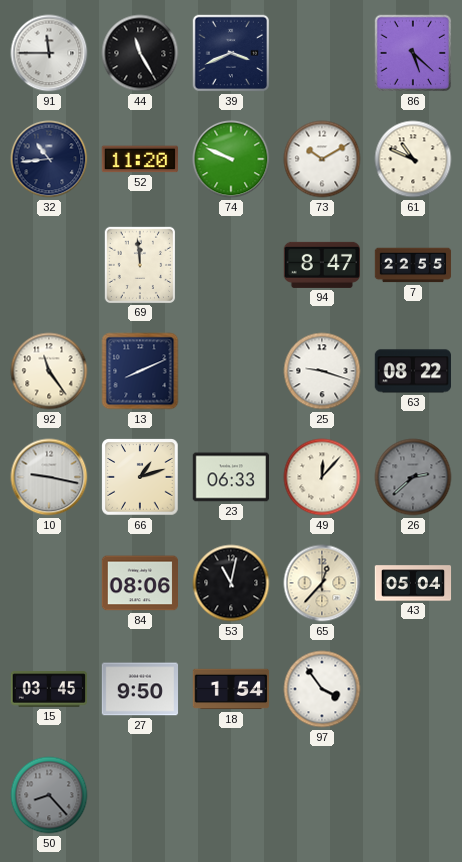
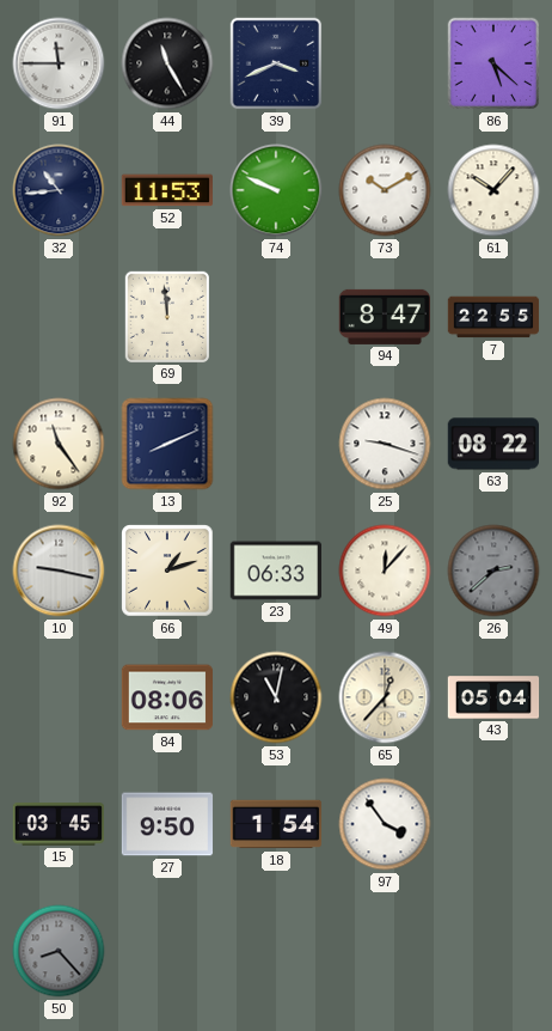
52: 11:20 -> 11:53 (166, 190)
61: 10:49 -> 10:07 (493, 190)
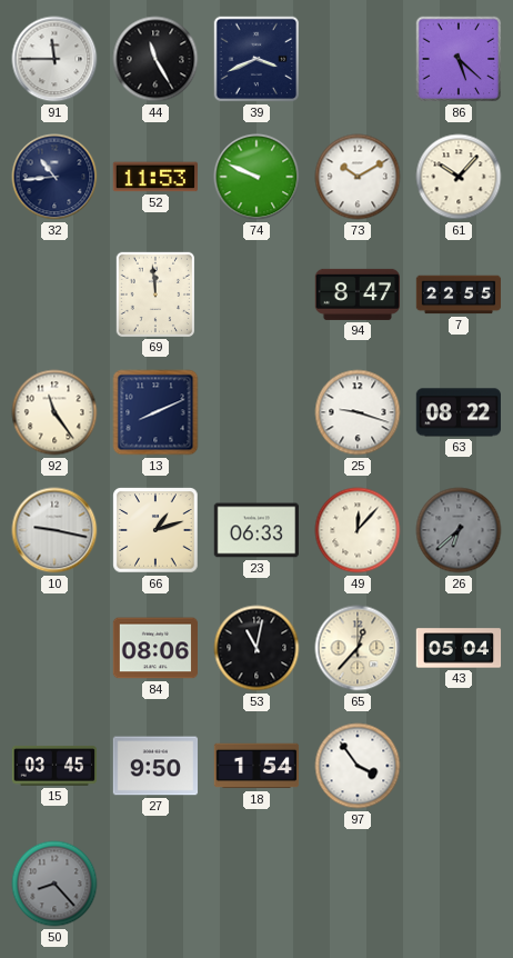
26: 2:38 -> 6:38 (459, 530)
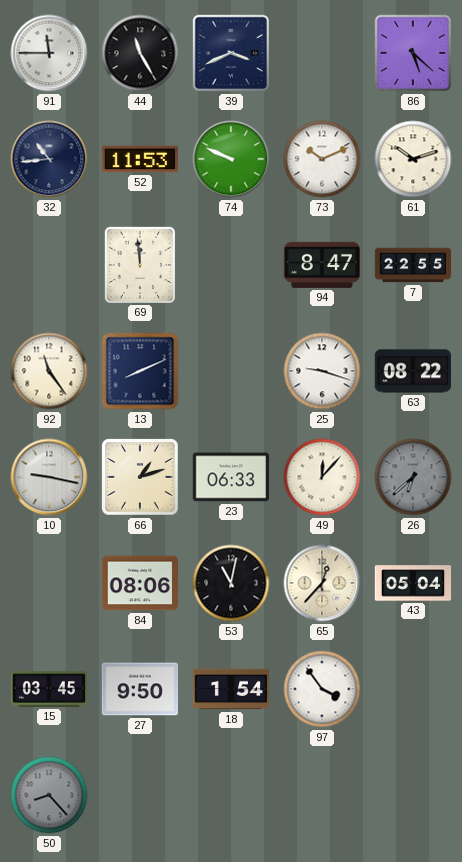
73: 10:10 -> 10:11 (322, 159)
61: 10:07 -> 10:12 (413, 159)
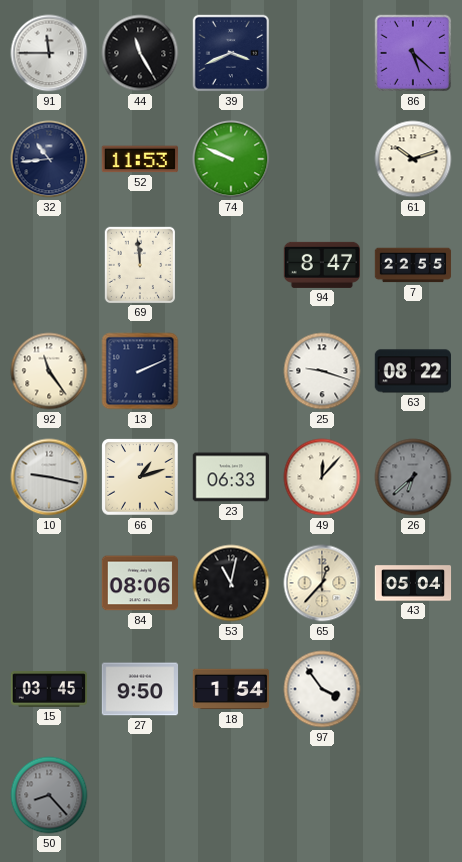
73: 10:11 -> none (322, 159)
13: 8:11 -> 2:11 (140, 371)
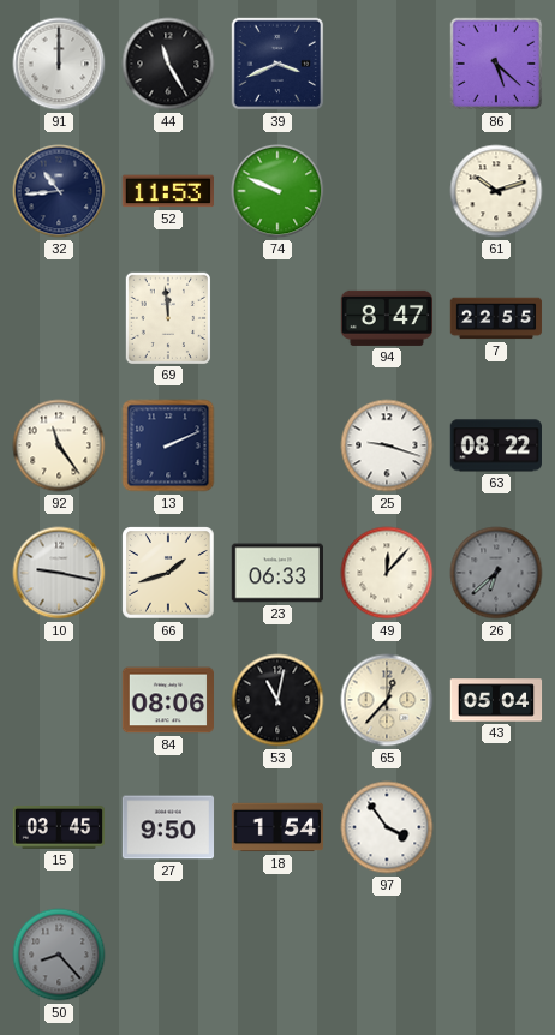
91: 11:45 -> 12:00 (59, 64)
66: 1:12 -> 1:42 (168, 573)
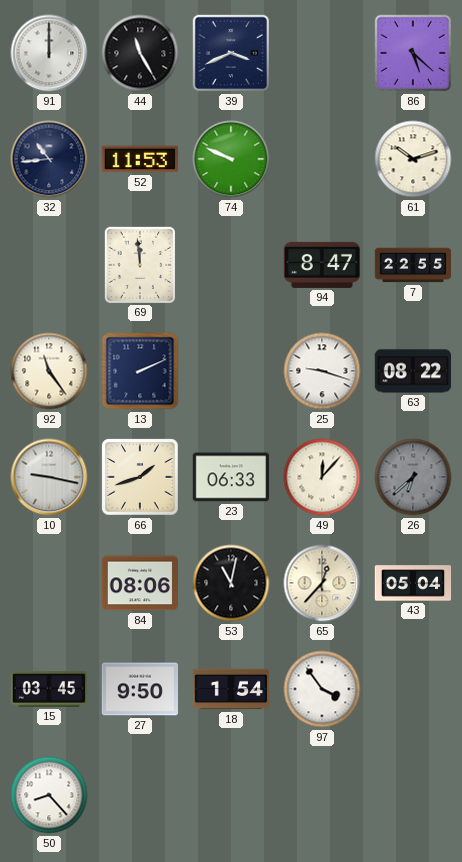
50 dial: grey -> white (49, 795)
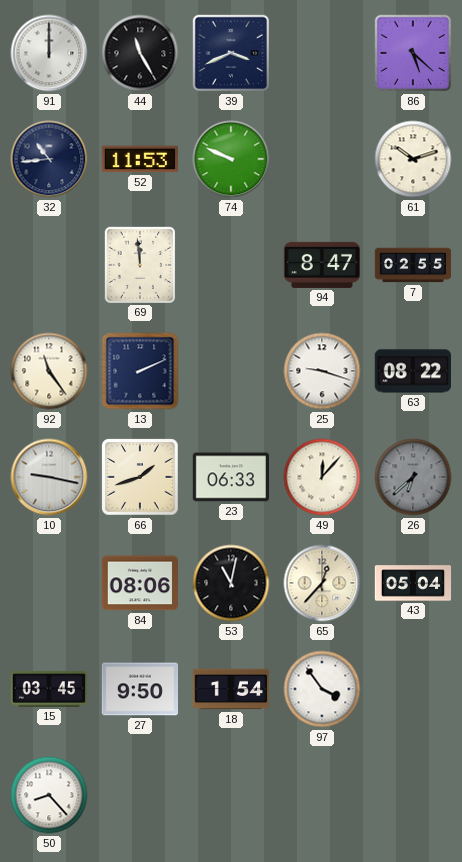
7: 22:55 -> 02:55 (413, 265)
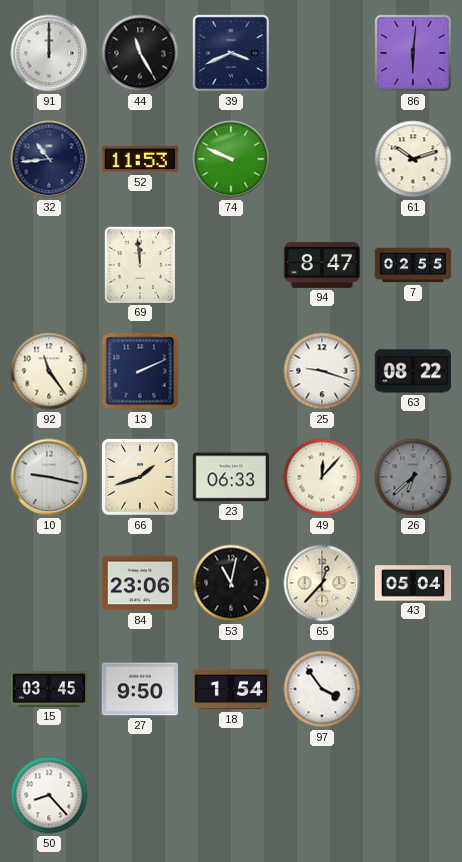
86: 5:22 -> 6:01 (413, 53)
84: 08:06 -> 23:06 (140, 583)
